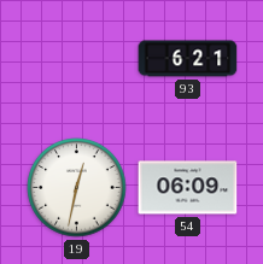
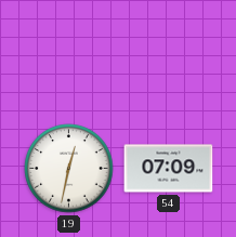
93: 6:21 -> none (188, 59)
54: 06:09 -> 07:09 (169, 169)
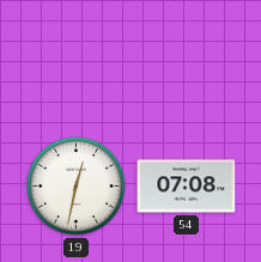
54: 07:09 -> 07:08 (187, 187)
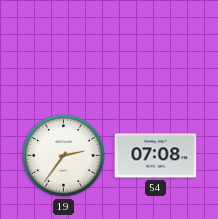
19: 12:32 -> 2:36 (64, 156)
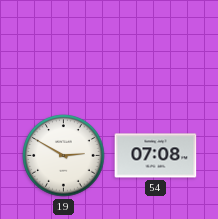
19: 2:36 -> 2:50 (64, 156)
